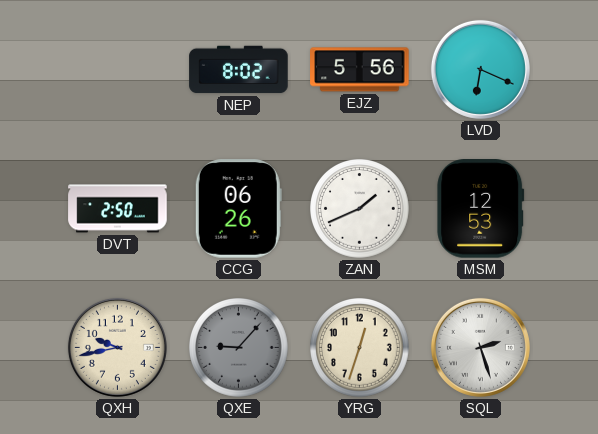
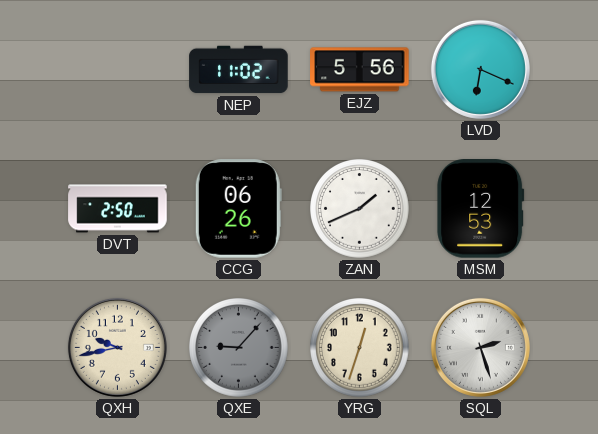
NEP: 8:02 -> 11:02 (239, 70)
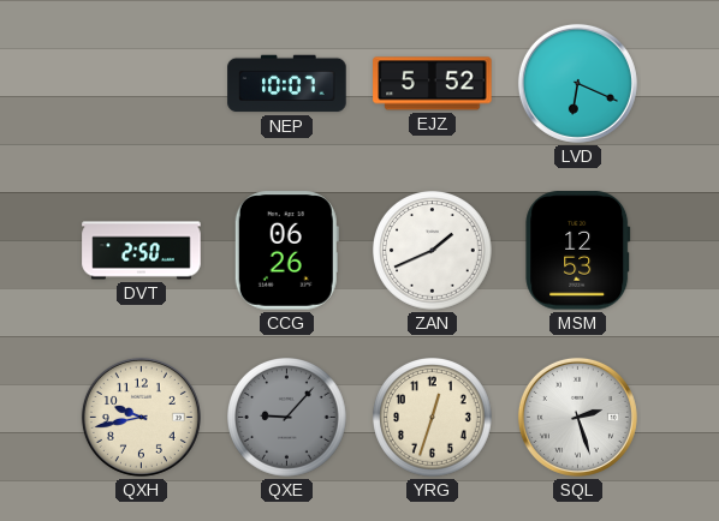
NEP: 11:02 -> 10:07 (287, 84)
EJZ: 5:56 -> 5:52 (433, 84)
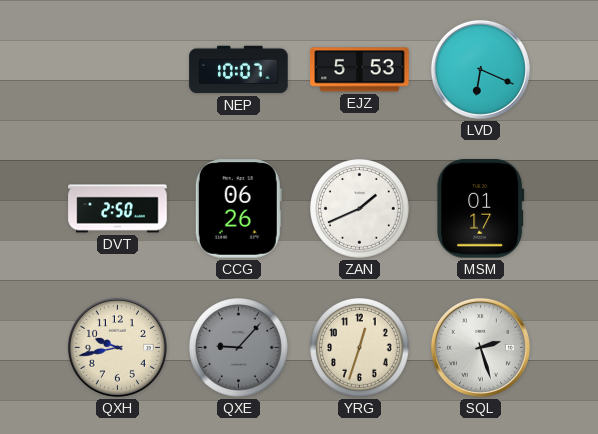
EJZ: 5:52 -> 5:53 (360, 70)
MSM: 12:53 -> 01:17 (481, 209)
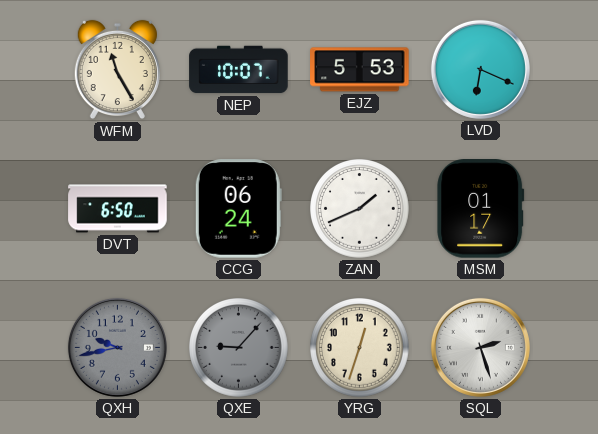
WFM: none -> 11:25 (117, 70)
DVT: 2:50 -> 6:50 (118, 209)
CCG: 06:26 -> 06:24 (238, 209)
QXH dial: cream -> grey (117, 347)
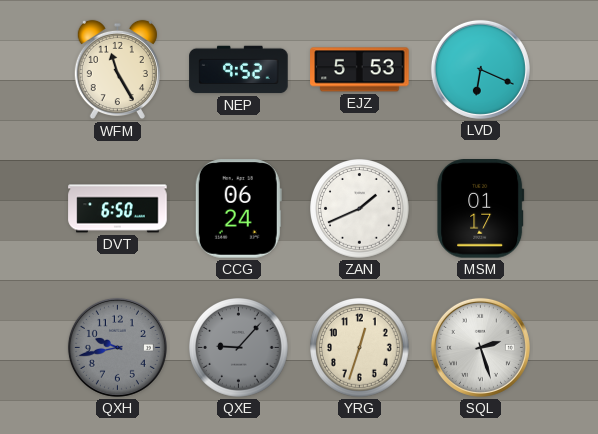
NEP: 10:07 -> 9:52 (239, 70)
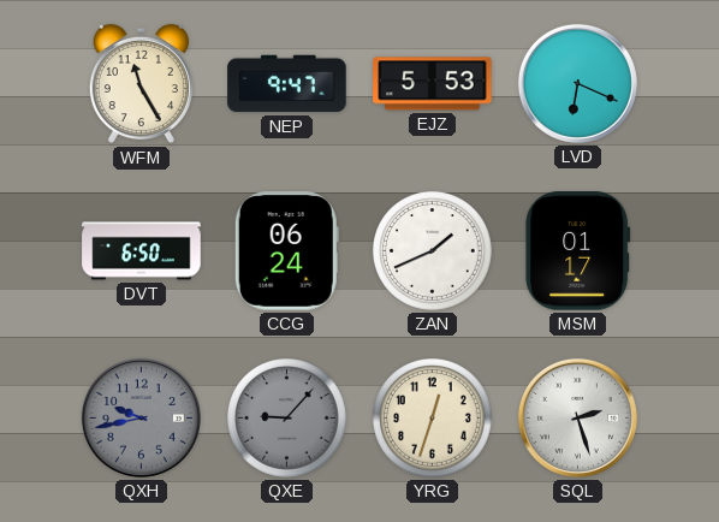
NEP: 9:52 -> 9:47 (287, 84)
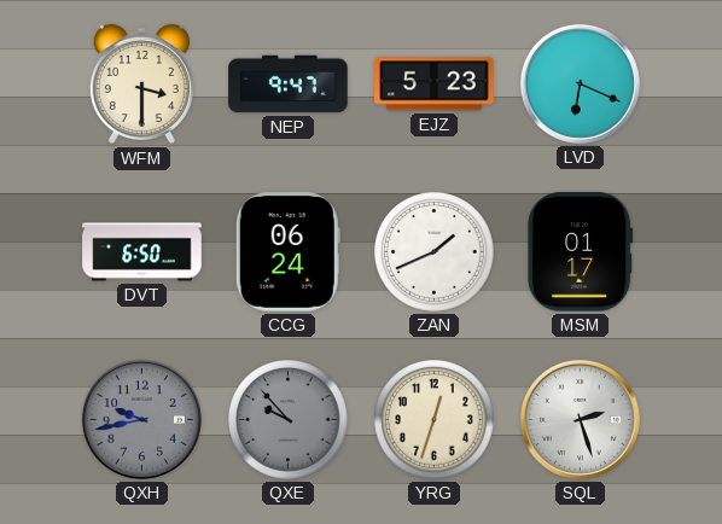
WFM: 11:25 -> 3:30 (141, 85)
EJZ: 5:53 -> 5:23 (435, 85)
QXE: 9:07 -> 9:53 (289, 420)
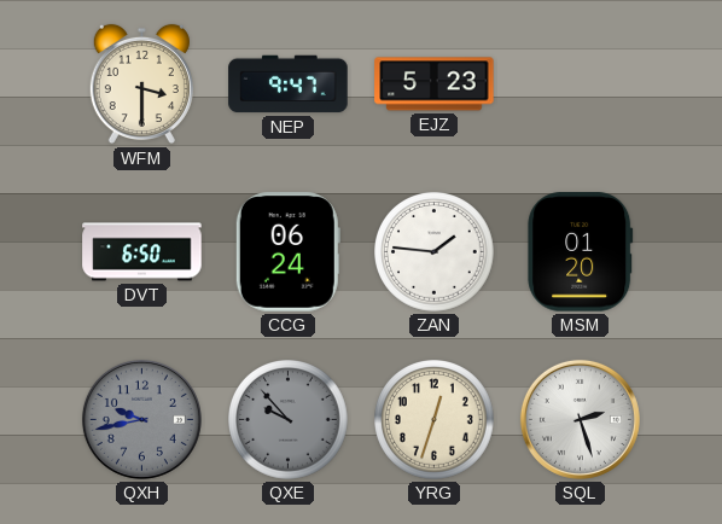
LVD: 6:19 -> none (580, 83)
ZAN: 1:41 -> 1:46 (435, 252)
MSM: 01:17 -> 01:20 (581, 252)
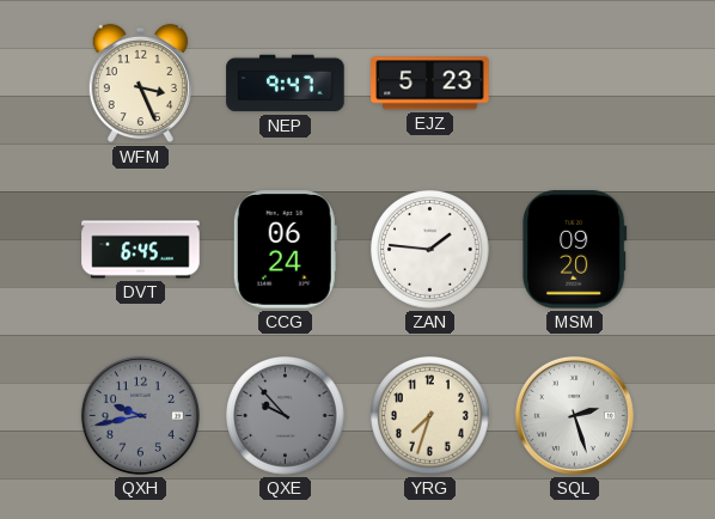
WFM: 3:30 -> 3:26 (140, 84)
DVT: 6:50 -> 6:45 (141, 250)
MSM: 01:20 -> 09:20 (575, 250)
YRG: 12:33 -> 7:33 (430, 416)
